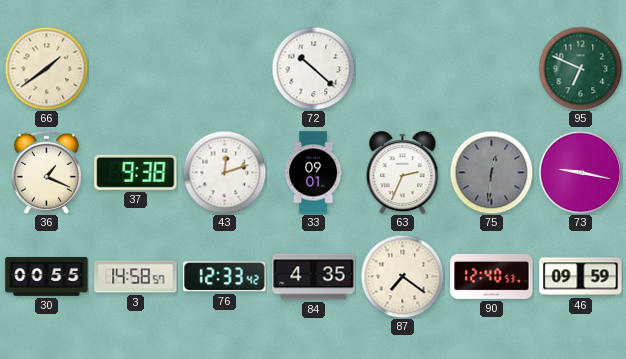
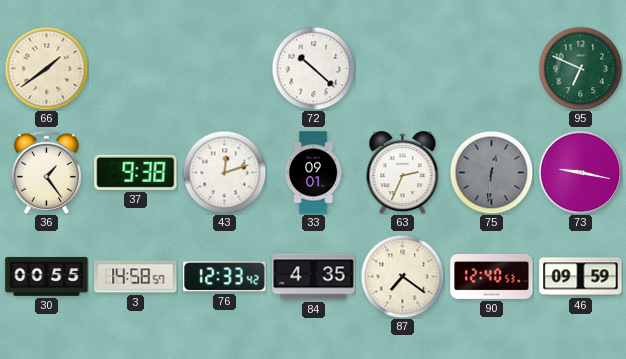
36: 1:19 -> 1:24 (46, 172)
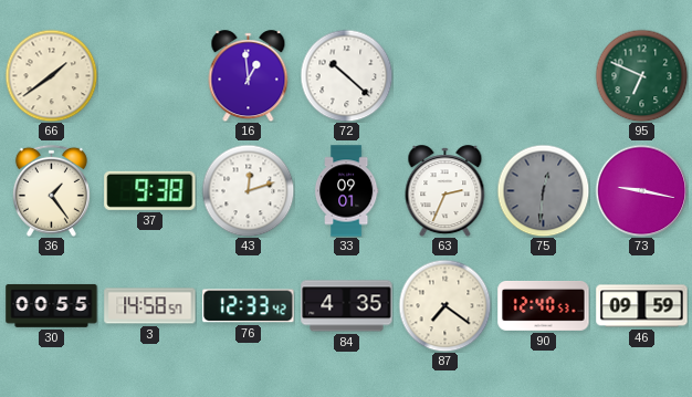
16: none -> 12:59 (249, 76)
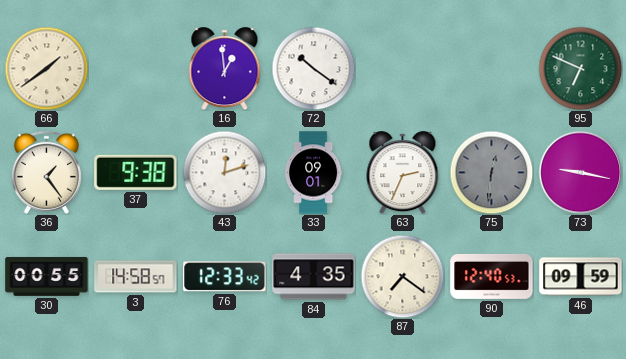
72: 10:22 -> 10:21 (313, 68)
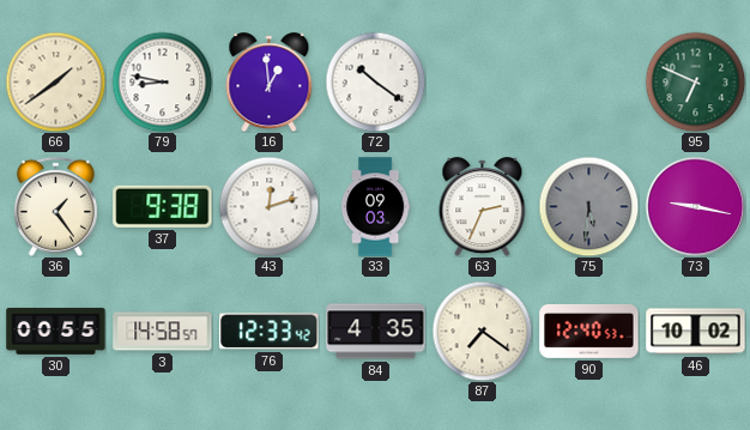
79: none -> 8:47 (162, 81)
33: 09:01 -> 09:03 (375, 207)
75: 12:31 -> 5:31 (588, 206)
46: 09:59 -> 10:02 (696, 332)
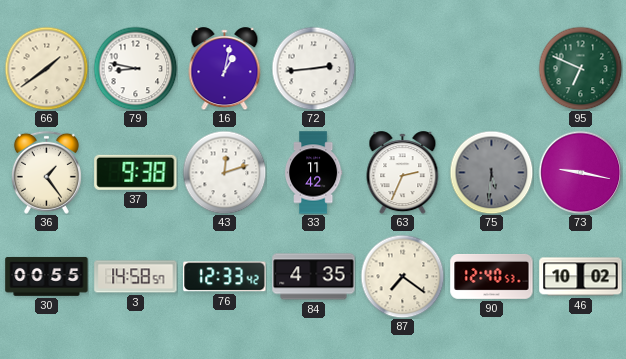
16: 12:59 -> 1:02 (225, 69)
72: 10:21 -> 2:44 (313, 68)
33: 09:03 -> 11:42 (313, 173)
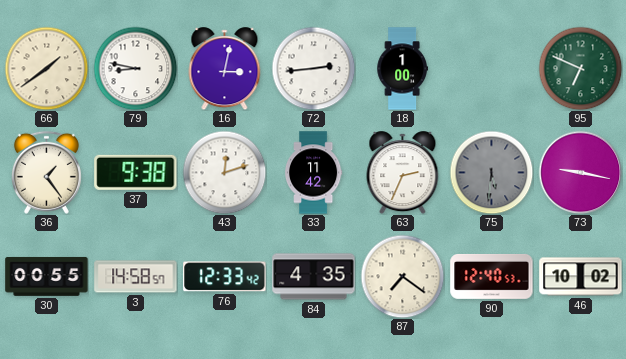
16: 1:02 -> 3:02 (225, 69)
18: none -> 1:00 (402, 69)
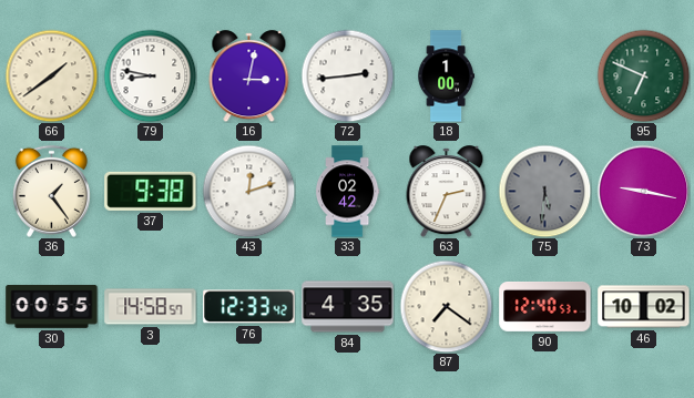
33: 11:42 -> 02:42 (347, 192)
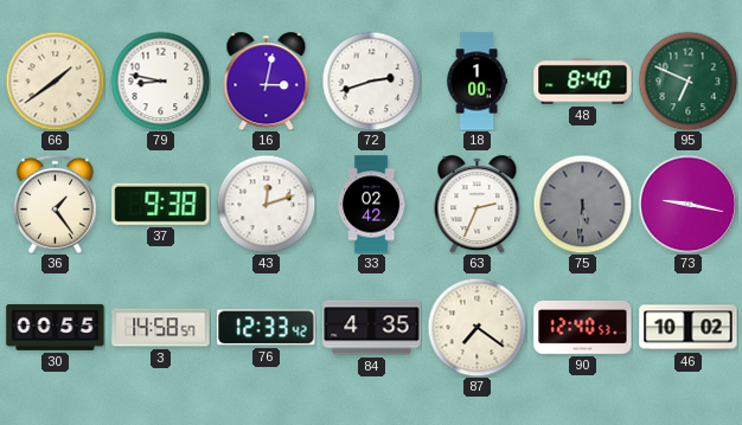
72: 2:44 -> 2:42 (371, 81)
48: none -> 8:40 (583, 82)
